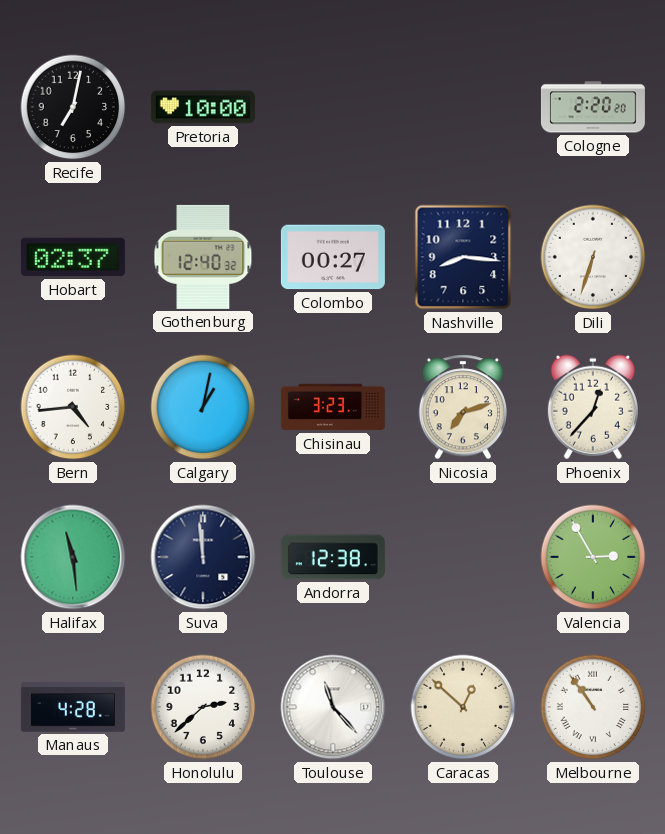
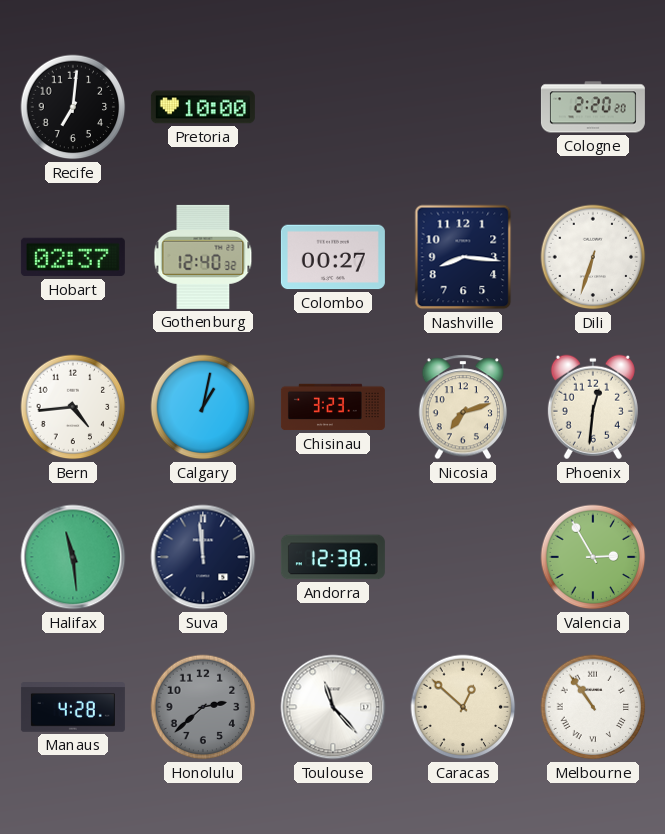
Recife: 7:02 -> 7:01 (73, 107)
Phoenix: 12:37 -> 12:31 (593, 407)
Honolulu dial: white -> grey (203, 707)
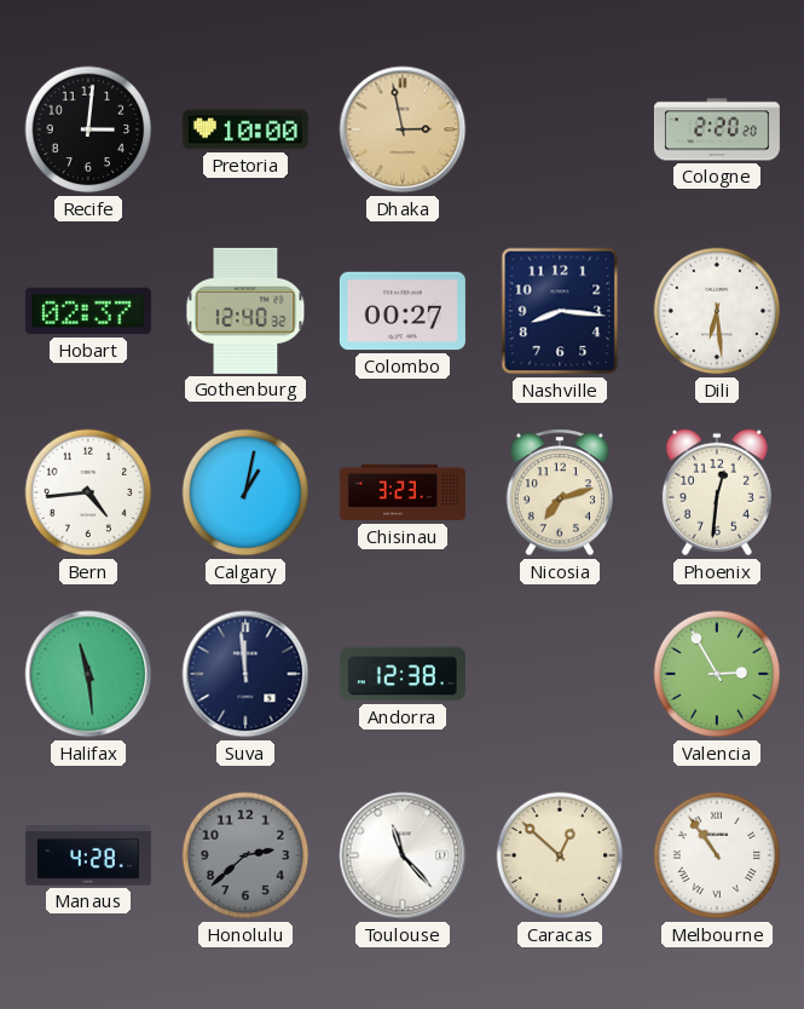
Recife: 7:01 -> 3:01 (88, 129)
Dhaka: none -> 2:58 (403, 129)
Dili: 6:33 -> 6:29 (717, 311)
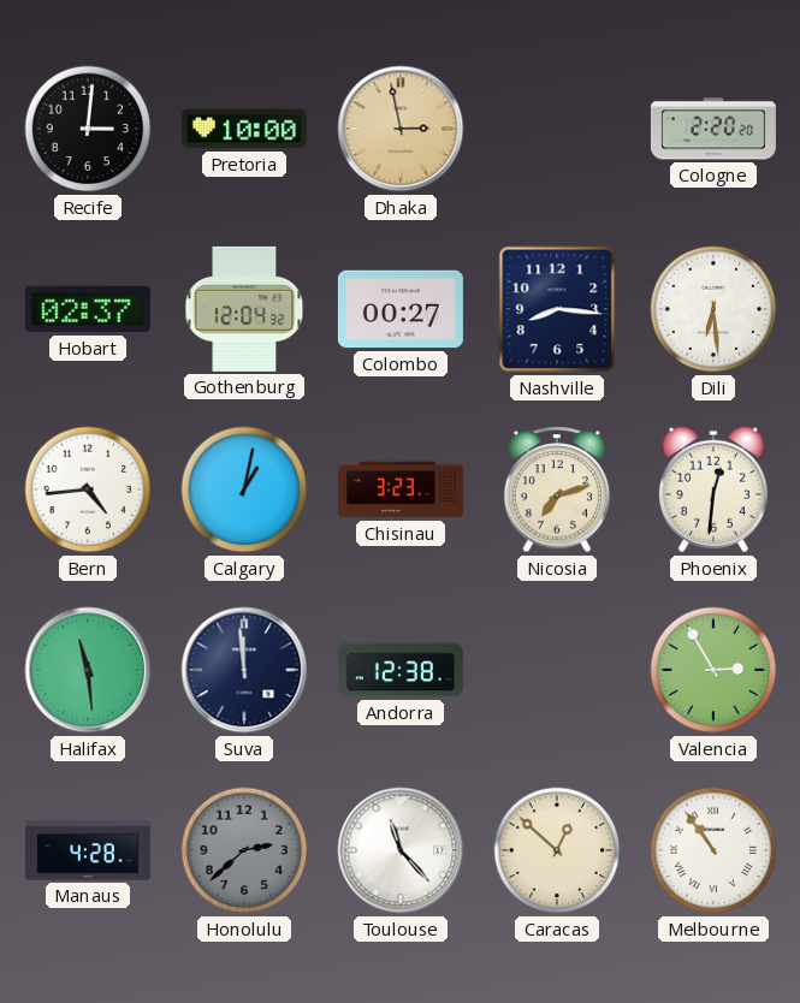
Gothenburg: 12:40 -> 12:04 (244, 309)
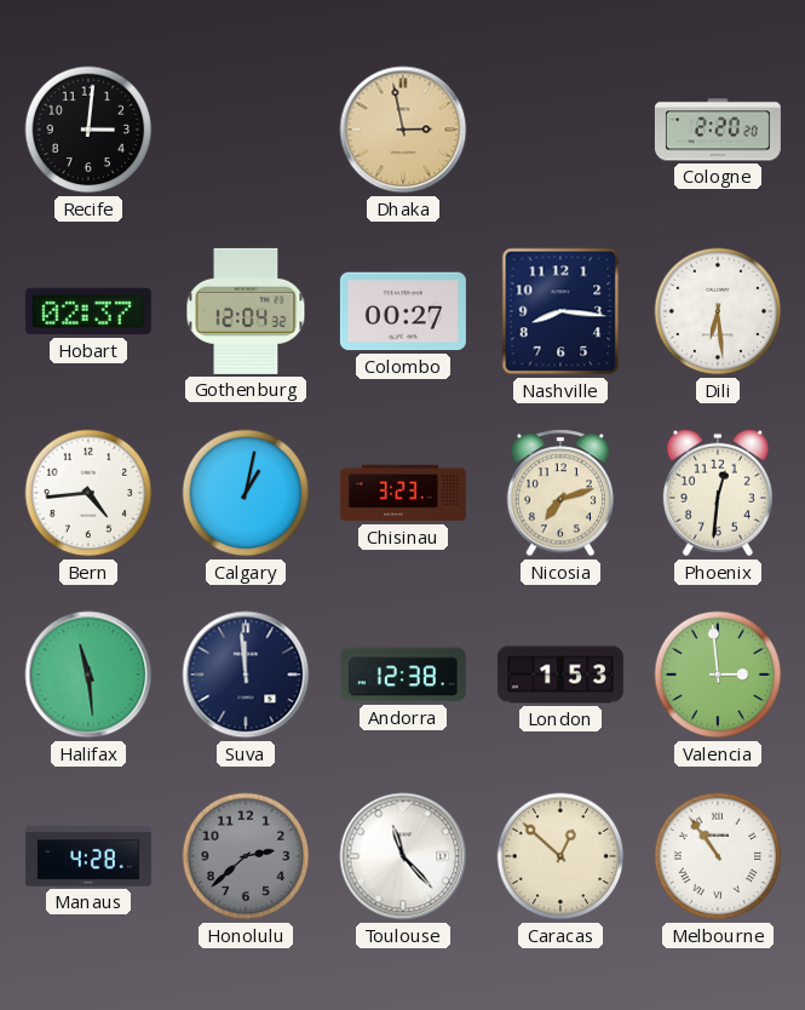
Pretoria: 10:00 -> none (244, 129)
London: none -> 1:53 (560, 675)
Valencia: 2:55 -> 2:59 (718, 675)
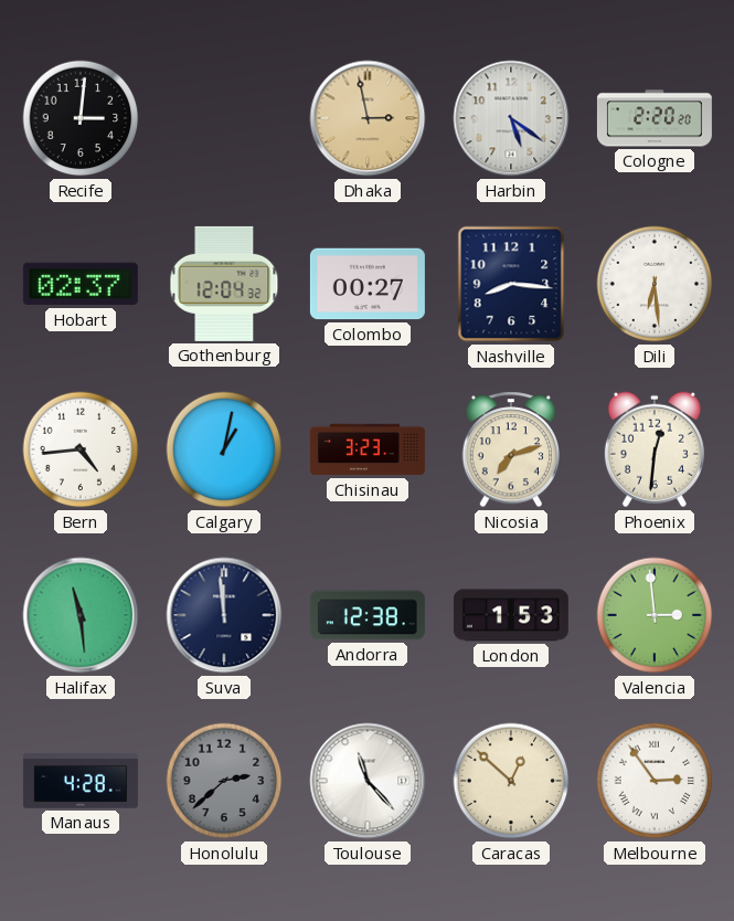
Harbin: none -> 5:21 (511, 118)
Melbourne: 10:54 -> 2:54 (655, 781)
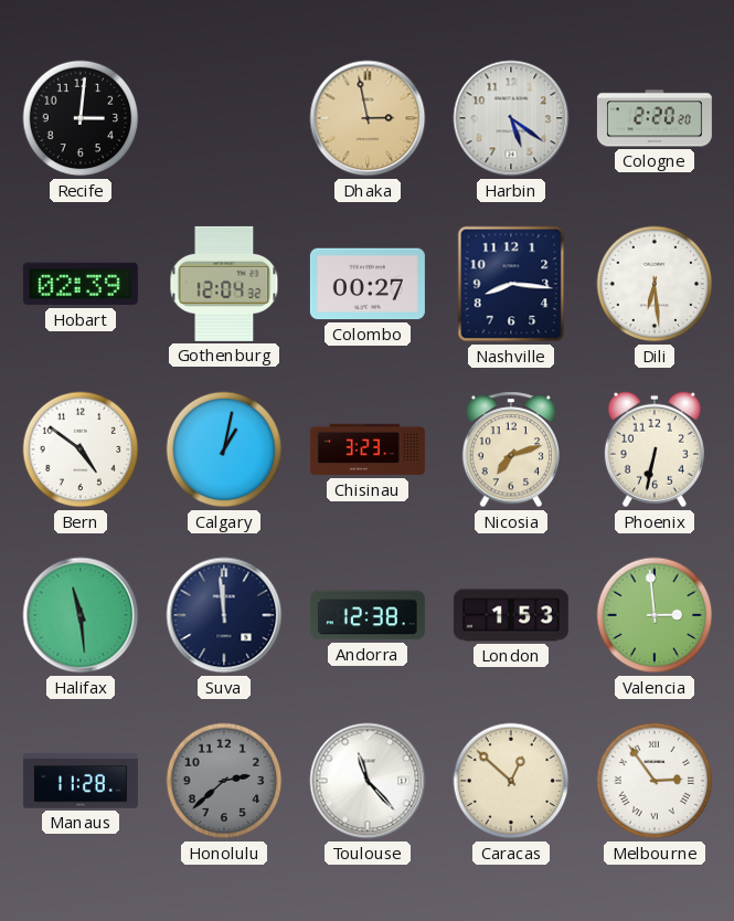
Hobart: 02:37 -> 02:39 (81, 284)
Bern: 4:44 -> 4:51 (81, 449)
Phoenix: 12:31 -> 6:32 (655, 449)
Manaus: 4:28 -> 11:28 (81, 782)
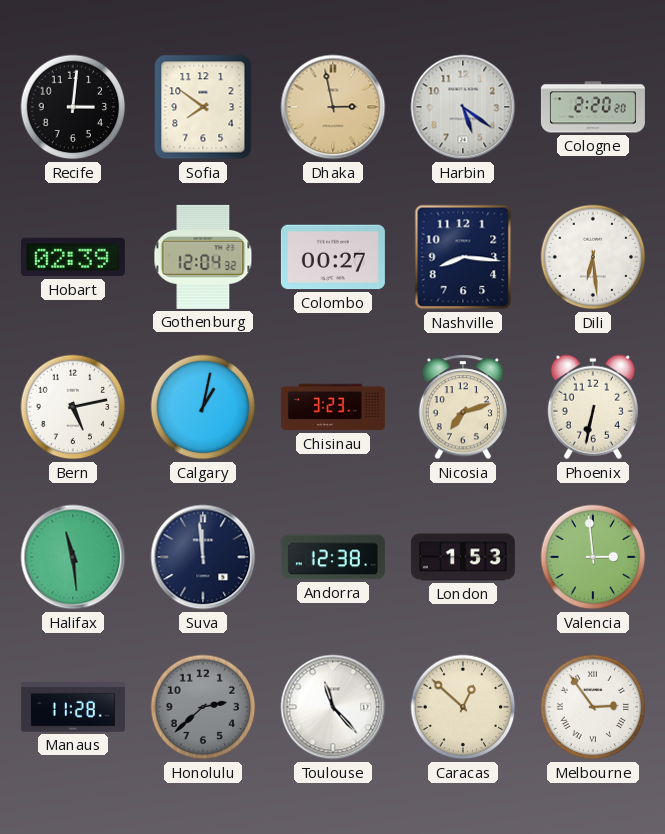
Sofia: none -> 7:51 (203, 107)
Bern: 4:51 -> 5:13 (73, 407)
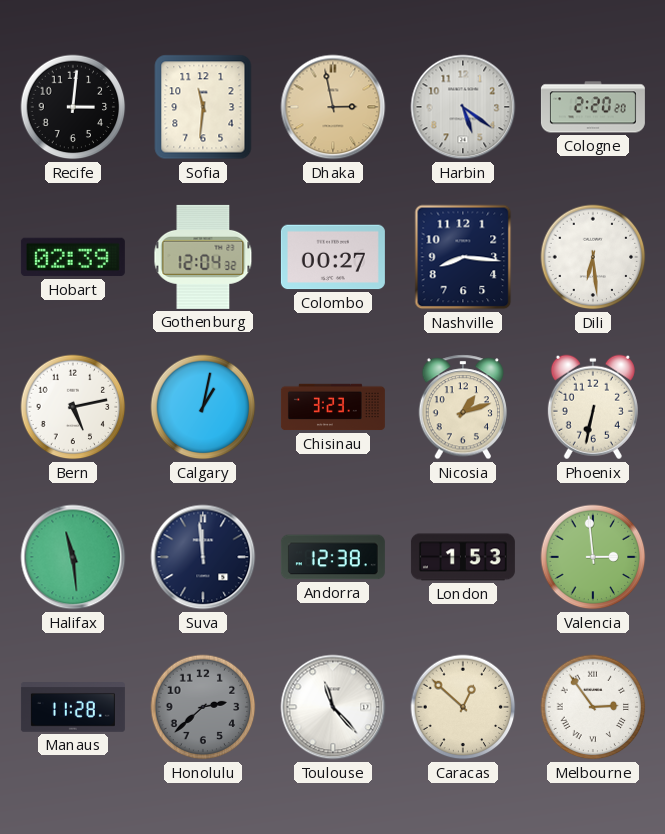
Sofia: 7:51 -> 11:31 (203, 107)
Nicosia: 7:12 -> 1:12 (462, 407)
